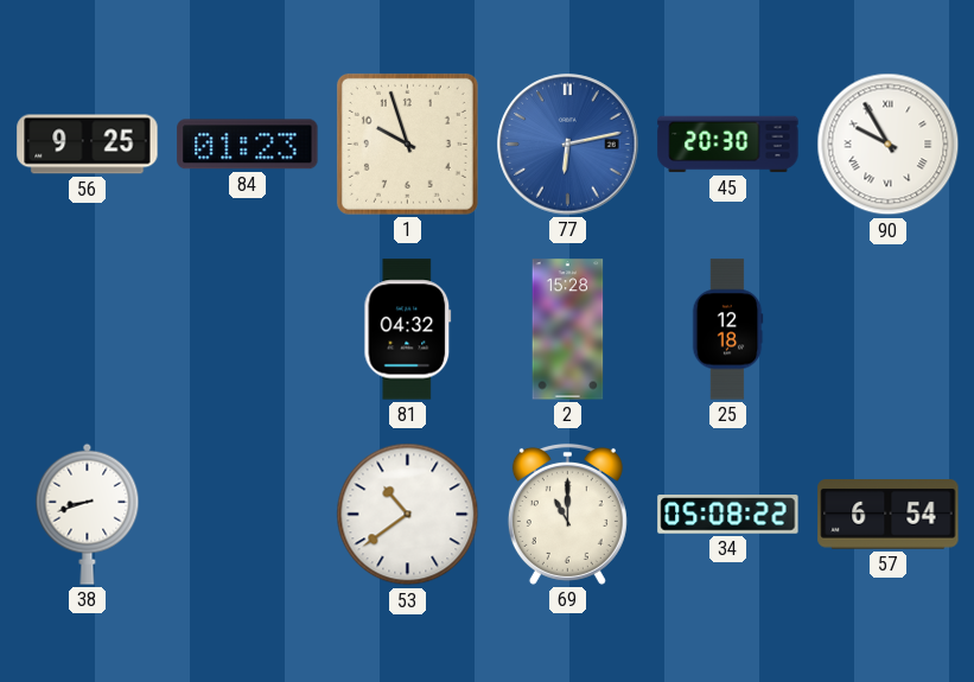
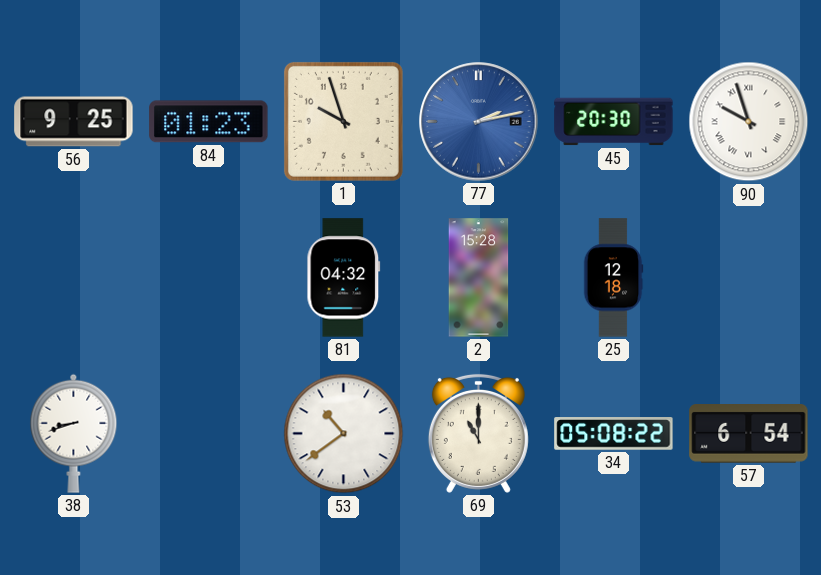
77: 6:13 -> 2:13 (479, 122)
90: 9:55 -> 9:57 (749, 122)
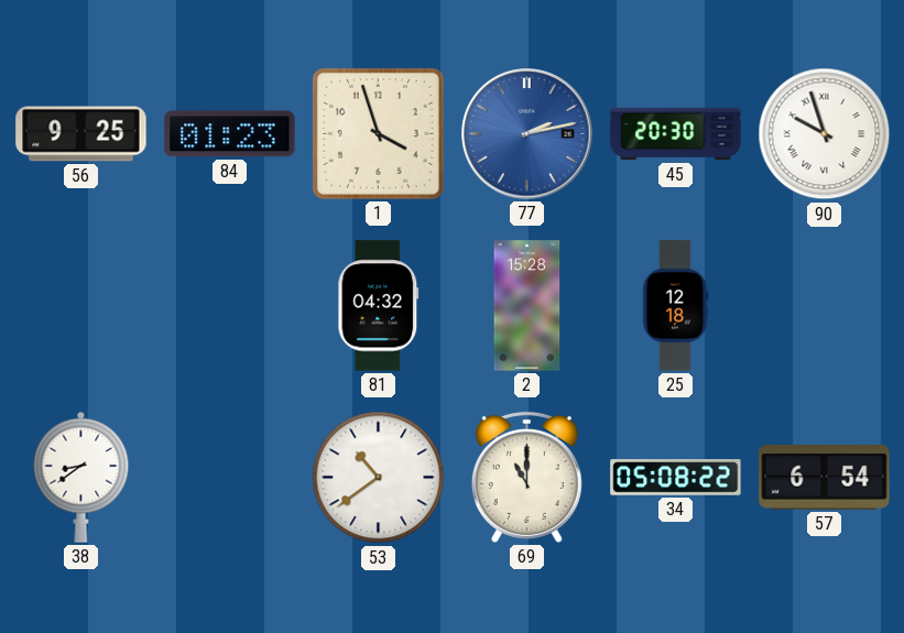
1: 9:57 -> 3:57 (378, 133)
38: 8:42 -> 8:39 (81, 477)
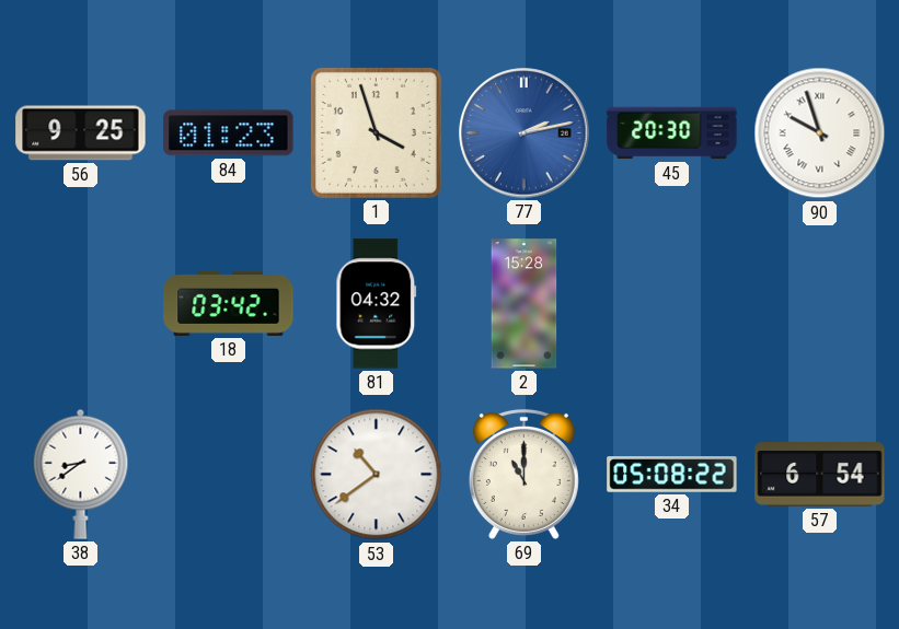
18: none -> 03:42 (229, 303)
25: 12:18 -> none (675, 306)
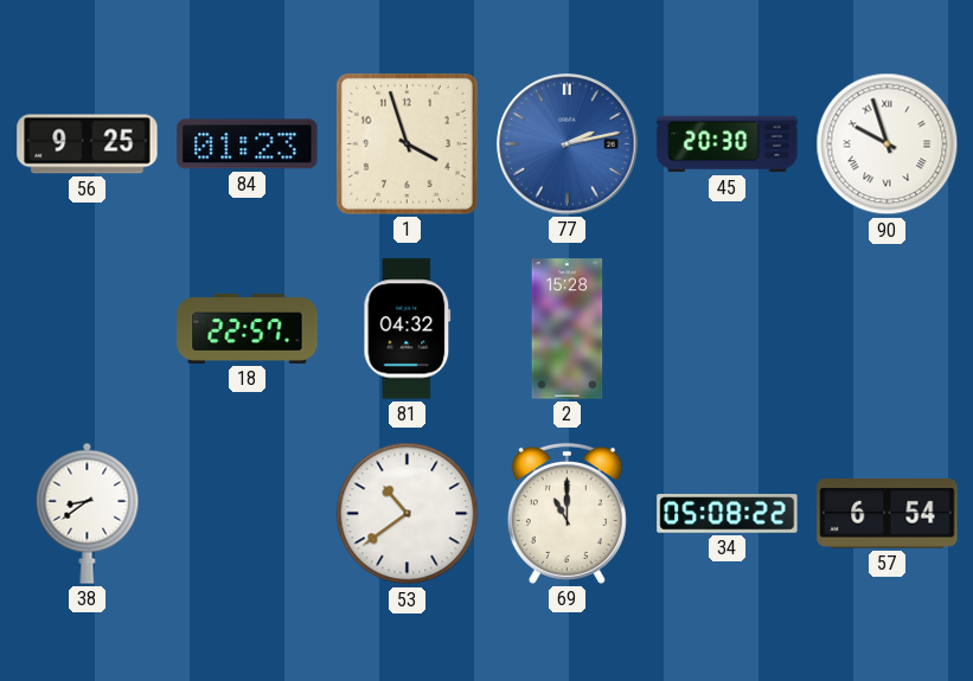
18: 03:42 -> 22:57 (248, 328)
